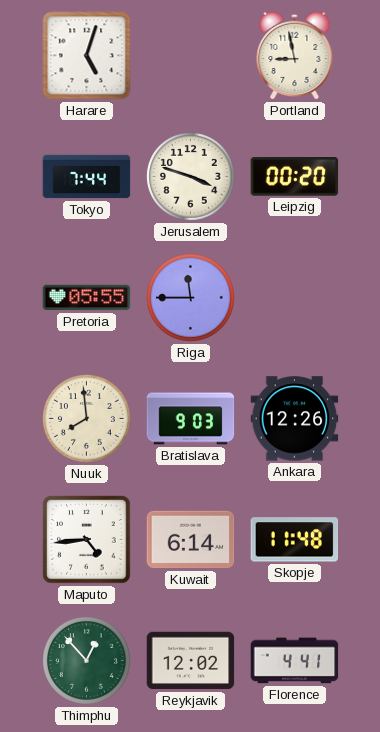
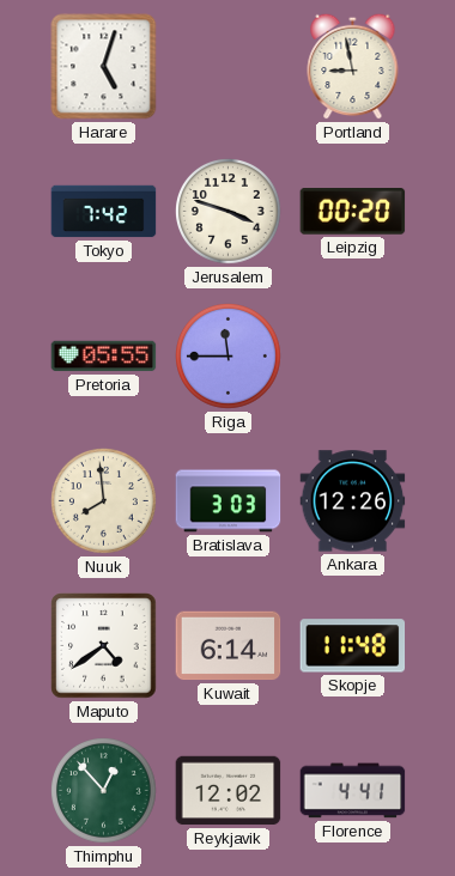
Tokyo: 7:44 -> 7:42 (104, 212)
Bratislava: 9:03 -> 3:03 (229, 501)
Maputo: 4:44 -> 4:39 (104, 646)
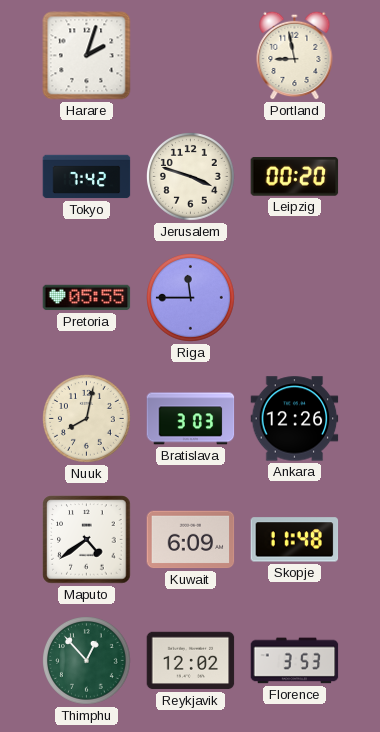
Harare: 5:03 -> 2:03 (87, 56)
Nuuk: 7:59 -> 8:02 (87, 419)
Kuwait: 6:14 -> 6:09 (191, 540)
Florence: 4:41 -> 3:53 (295, 661)
